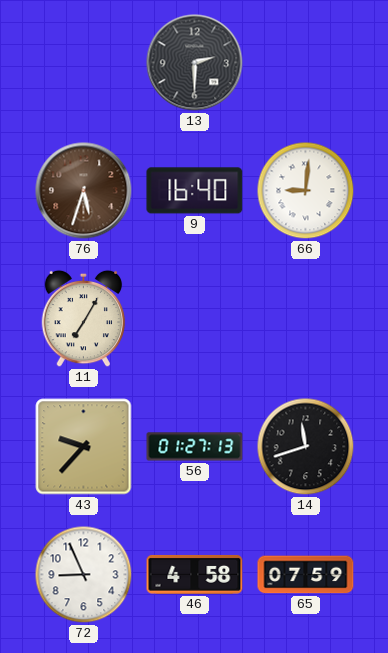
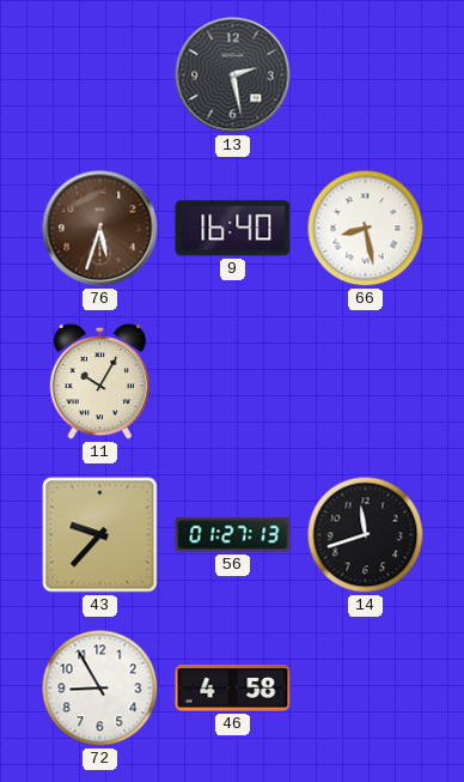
13: 2:30 -> 2:28 (233, 75)
66: 9:01 -> 8:28 (366, 229)
11: 7:05 -> 10:05 (100, 382)
72: 8:56 -> 8:55 (100, 689)
65: 07:59 -> none (306, 575)
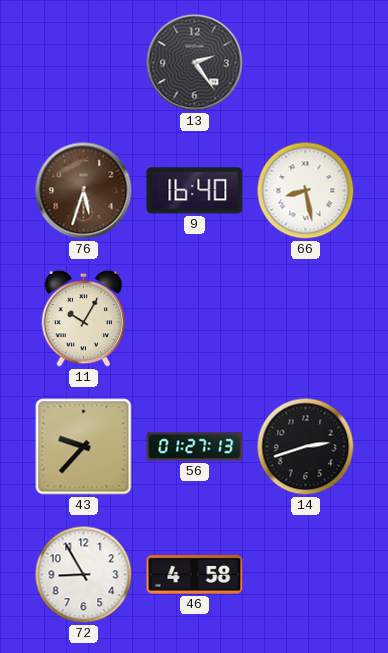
13: 2:28 -> 2:24 (195, 63)
14: 11:42 -> 2:42 (306, 447)
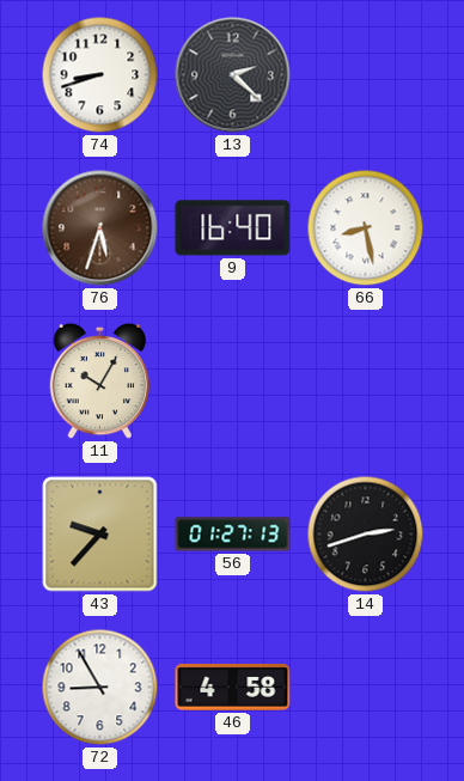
74: none -> 8:42 (100, 75)
13: 2:24 -> 2:22 (233, 75)
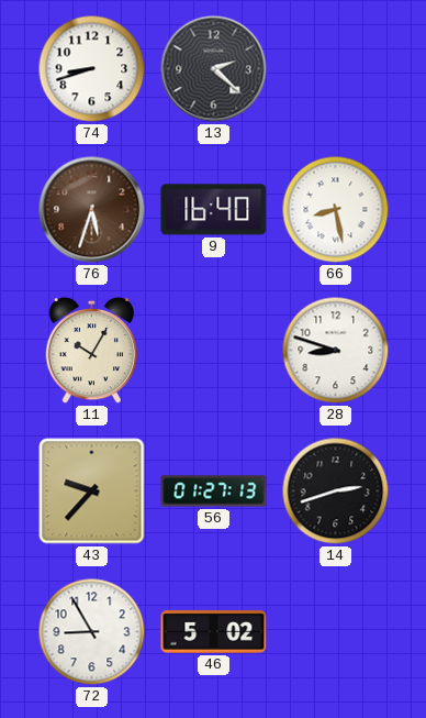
28: none -> 8:48 (336, 351)
46: 4:58 -> 5:02 (214, 631)
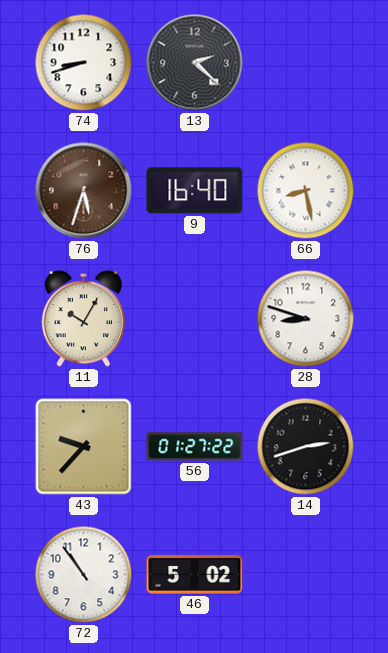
56: 01:27:13 -> 01:27:22 (195, 447)
72: 8:55 -> 10:54 (84, 575)
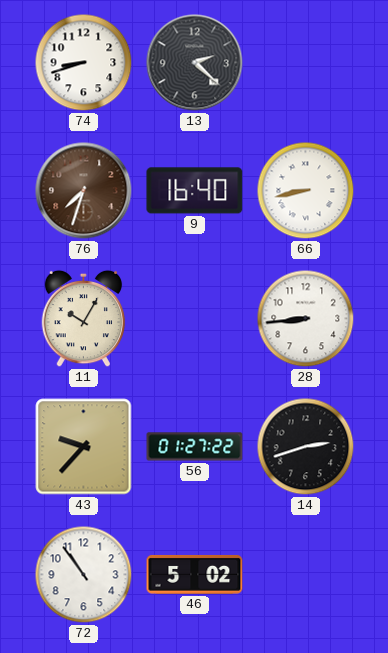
76: 5:33 -> 7:33 (84, 191)
66: 8:28 -> 8:43 (306, 191)
28: 8:48 -> 8:44 (306, 319)
